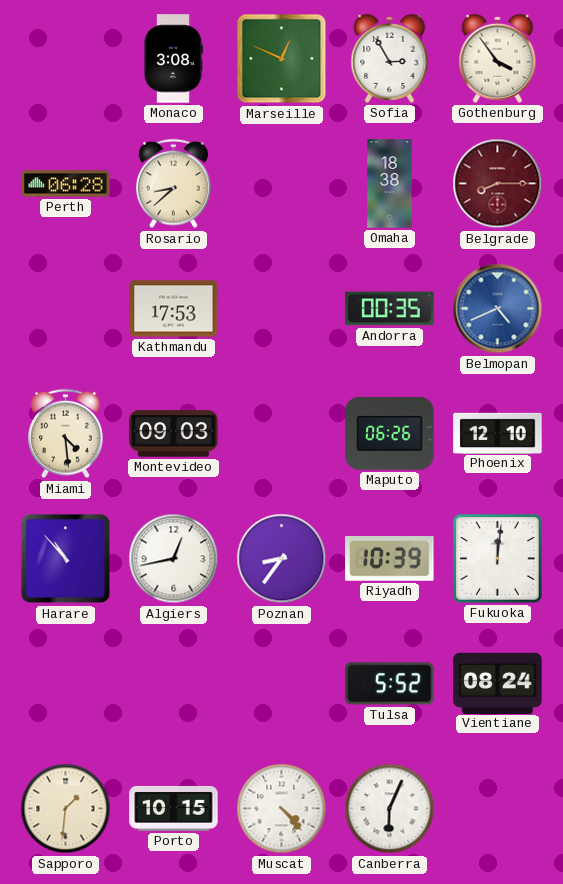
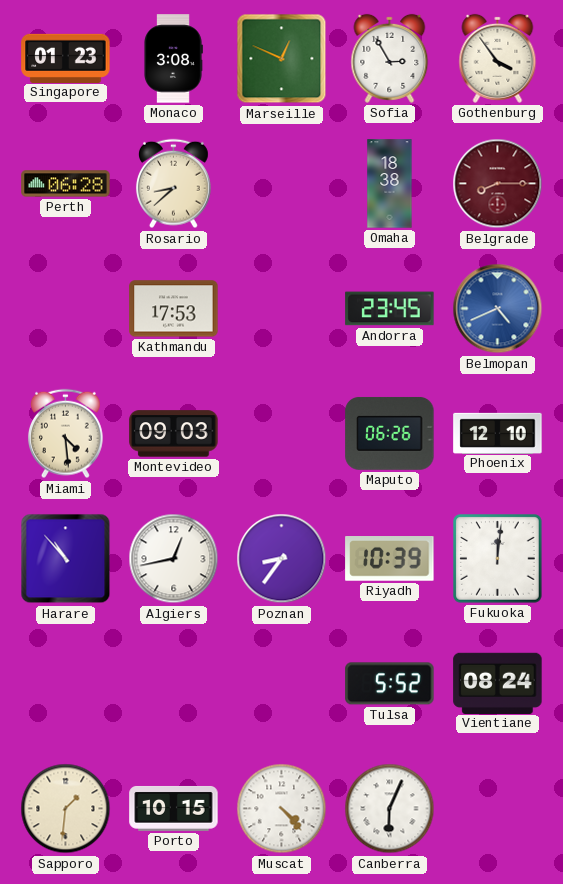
Singapore: none -> 01:23 (66, 58)
Andorra: 00:35 -> 23:45 (390, 309)
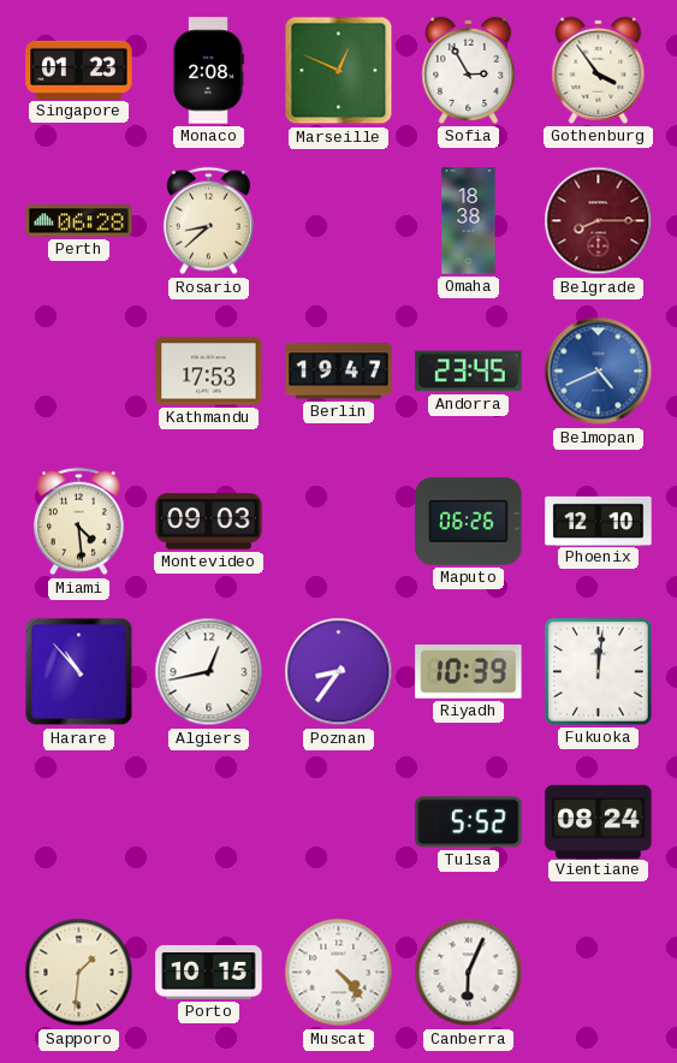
Monaco: 3:08 -> 2:08 (208, 71)
Berlin: none -> 19:47 (339, 372)
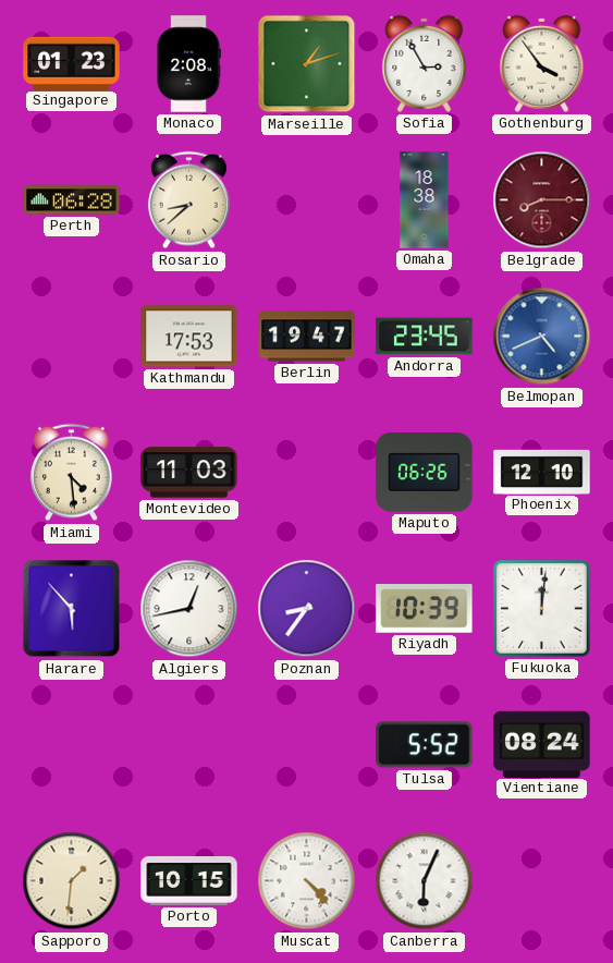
Marseille: 12:49 -> 1:12 (307, 64)
Montevideo: 09:03 -> 11:03 (189, 473)
Harare: 10:53 -> 5:53 (72, 609)
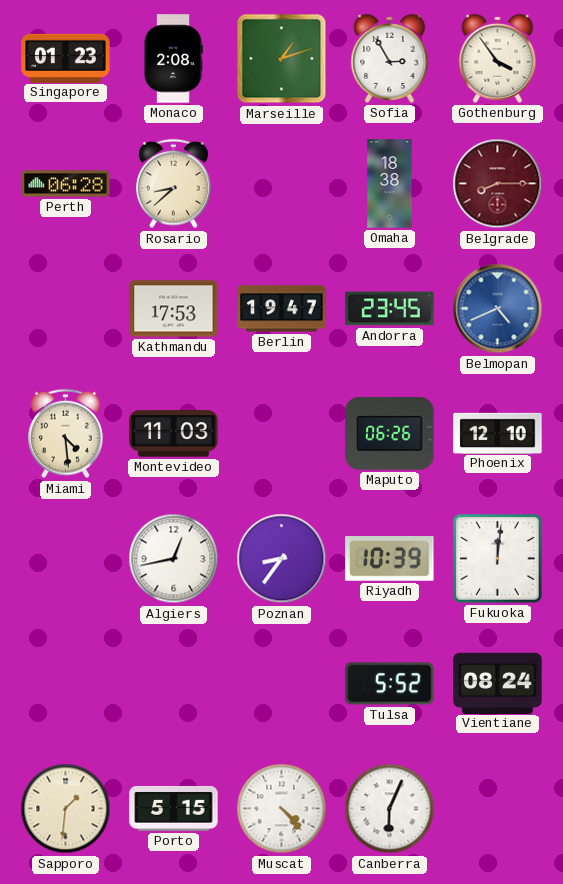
Harare: 5:53 -> none (72, 609)
Porto: 10:15 -> 5:15 (174, 808)
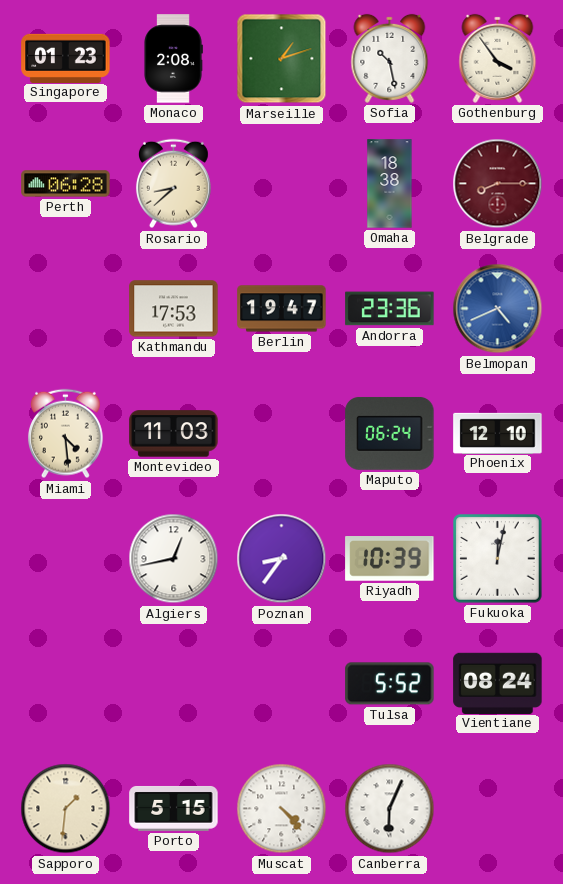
Sofia: 2:55 -> 10:28 (390, 58)
Andorra: 23:45 -> 23:36 (390, 309)
Maputo: 06:26 -> 06:24 (390, 433)
Fukuoka: 12:01 -> 12:02 (498, 559)
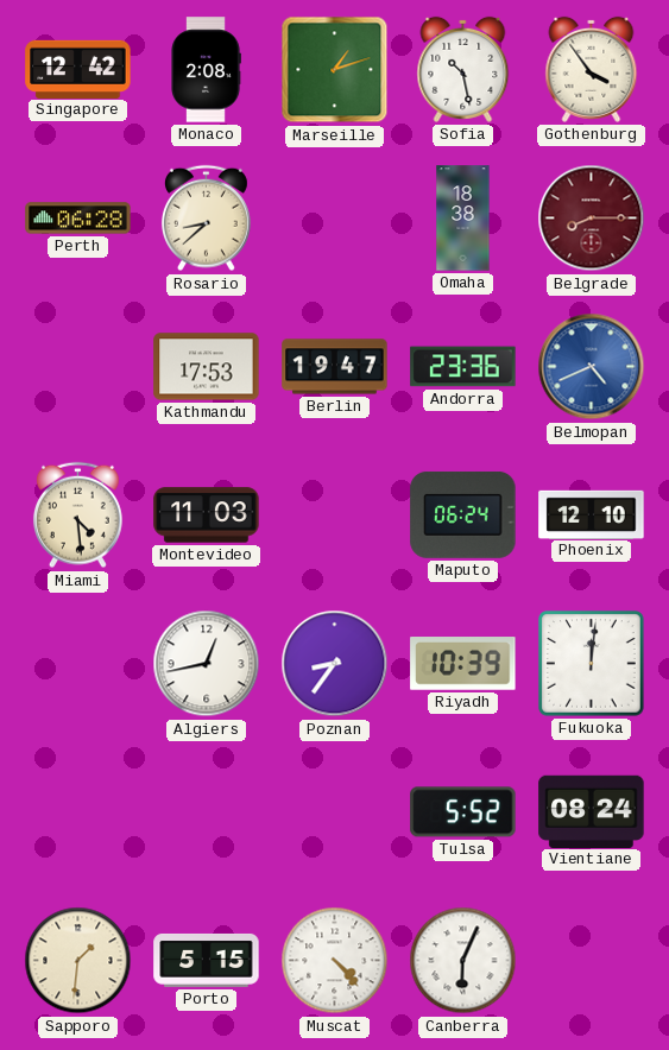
Singapore: 01:23 -> 12:42 (78, 69)
Fukuoka: 12:02 -> 12:01 (592, 664)
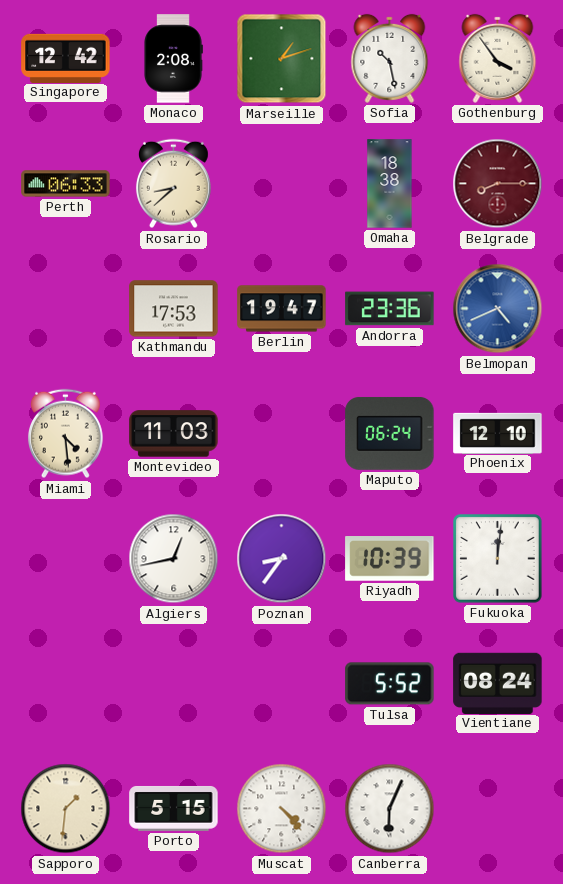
Perth: 06:28 -> 06:33 (66, 184)
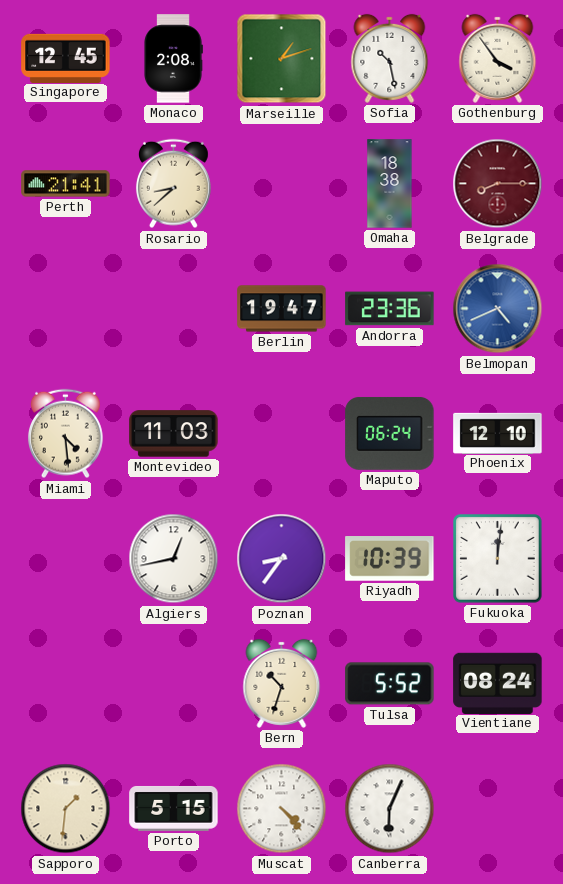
Singapore: 12:42 -> 12:45 (66, 58)
Perth: 06:33 -> 21:41 (66, 184)
Kathmandu: 17:53 -> none (174, 309)
Bern: none -> 10:33 (282, 683)
